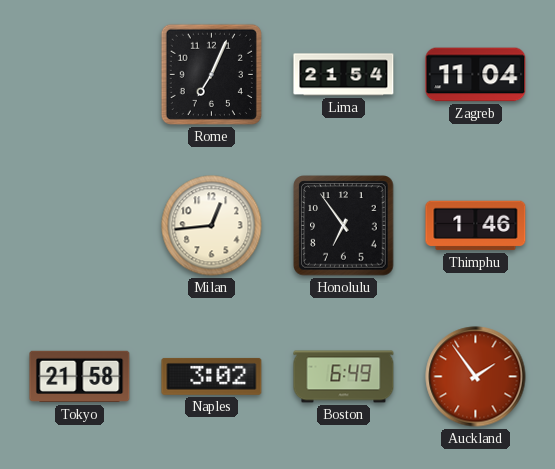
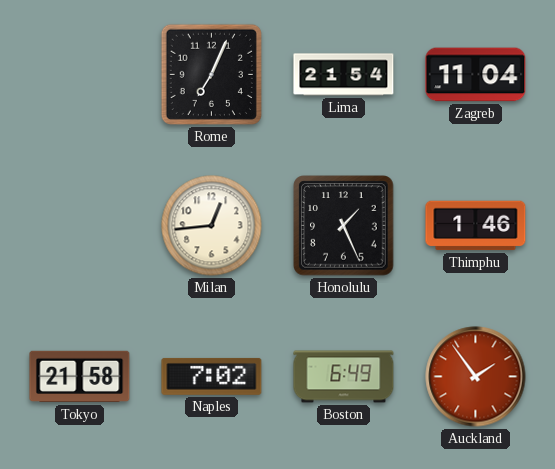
Honolulu: 6:54 -> 1:26 (344, 226)
Naples: 3:02 -> 7:02 (212, 376)
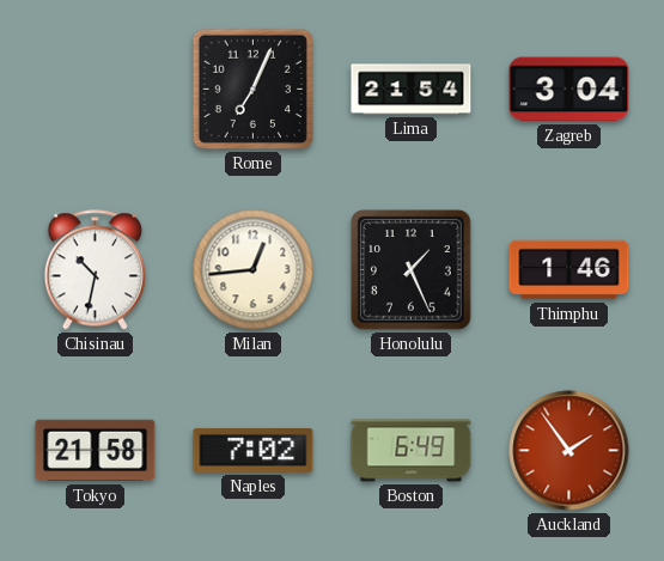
Zagreb: 11:04 -> 3:04 (569, 90)
Chisinau: none -> 10:32 (95, 270)
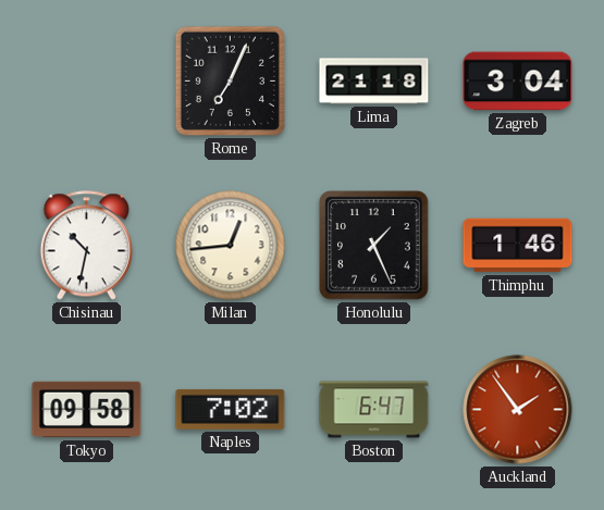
Lima: 21:54 -> 21:18 (374, 82)
Tokyo: 21:58 -> 09:58 (87, 410)
Boston: 6:49 -> 6:47 (374, 410)
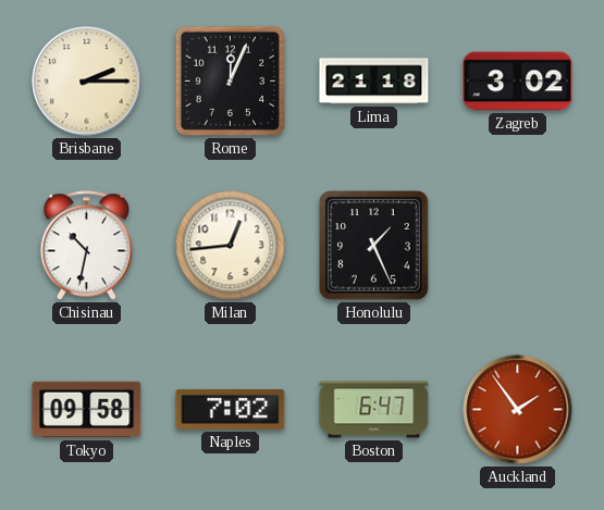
Brisbane: none -> 2:15 (87, 82)
Rome: 7:04 -> 12:04 (230, 80)
Zagreb: 3:04 -> 3:02 (518, 82)
Thimphu: 1:46 -> none (518, 246)
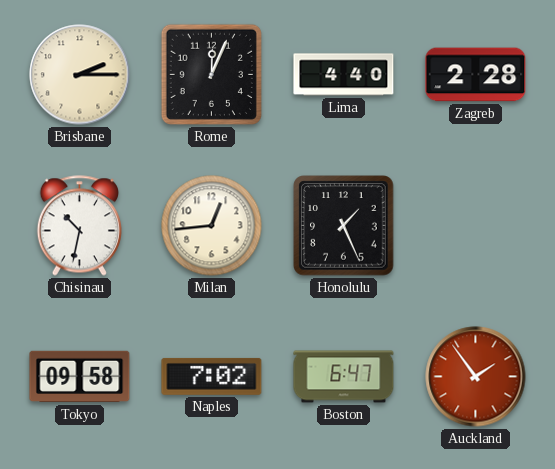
Lima: 21:18 -> 4:40 (344, 75)
Zagreb: 3:02 -> 2:28 (476, 75)
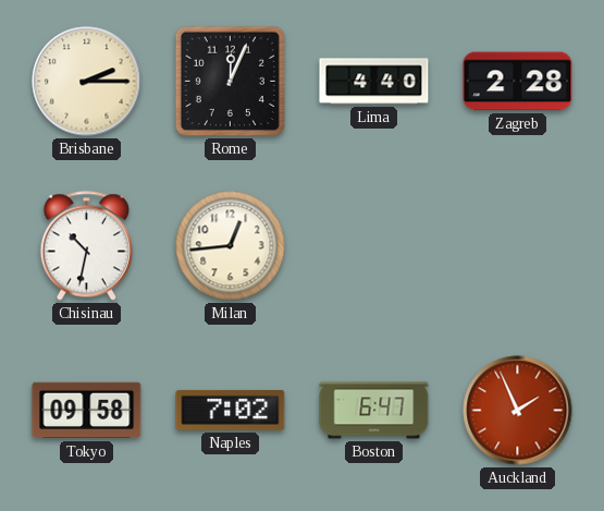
Honolulu: 1:26 -> none (344, 226)
Auckland: 1:54 -> 1:56 (518, 411)
